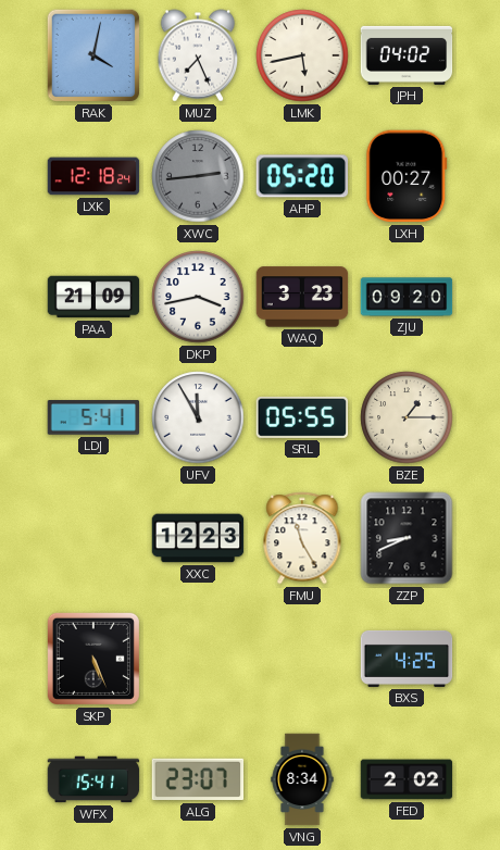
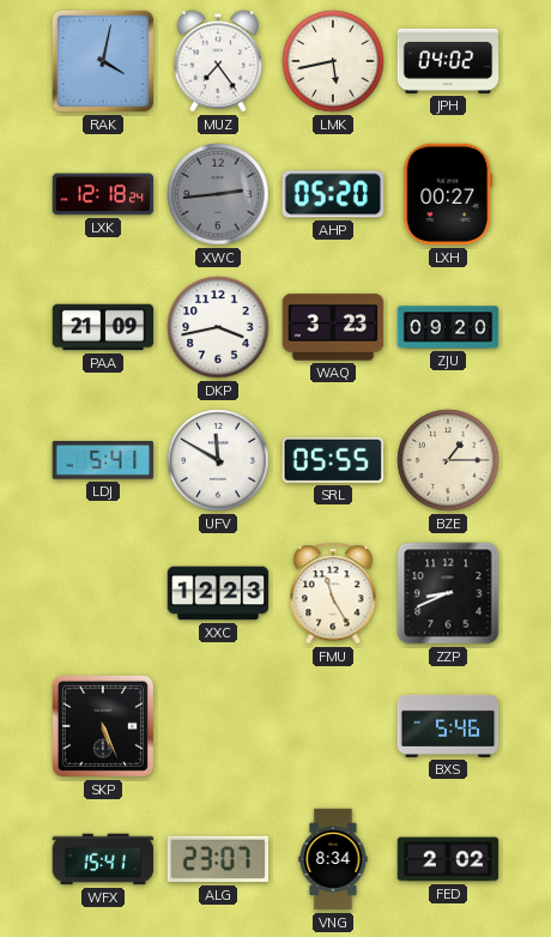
MUZ: 7:26 -> 7:24 (218, 61)
UFV: 11:55 -> 11:50 (218, 460)
BXS: 4:25 -> 5:46 (448, 726)
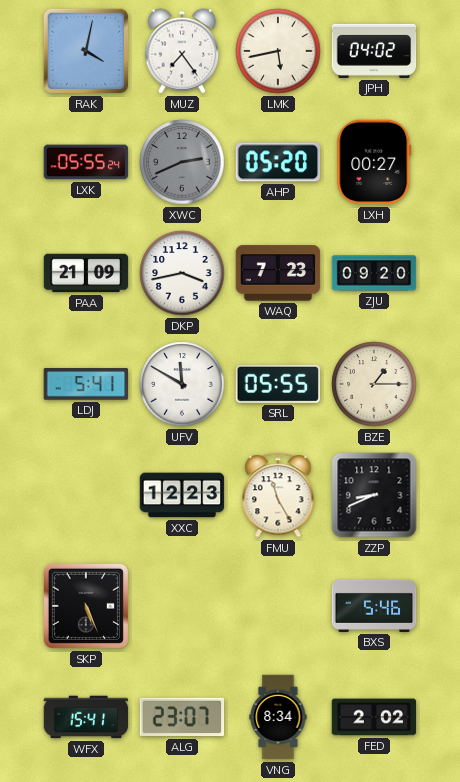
LXK: 12:18 -> 05:55 (86, 162)
XWC: 2:44 -> 2:41 (182, 162)
WAQ: 3:23 -> 7:23 (278, 273)
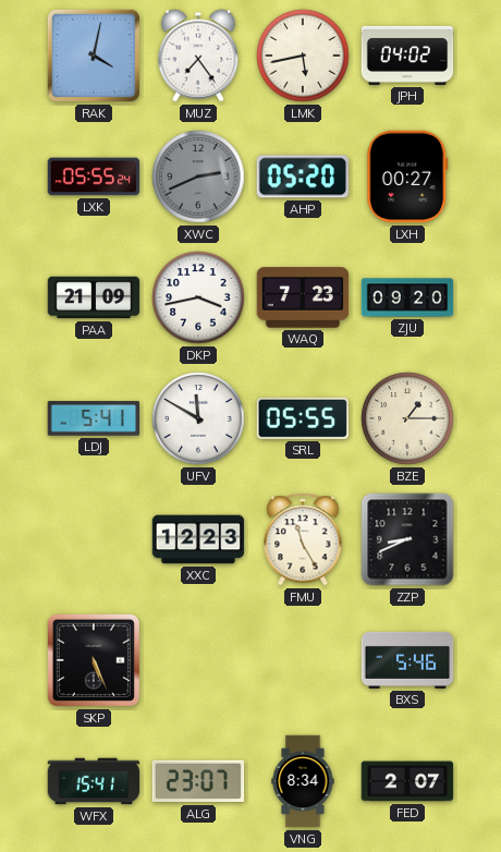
FED: 2:02 -> 2:07 (407, 781)
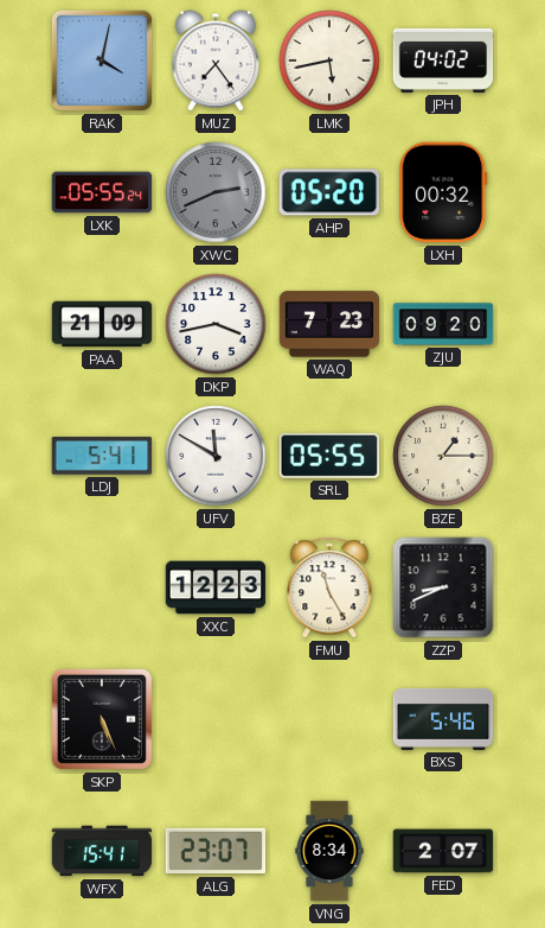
LXH: 00:27 -> 00:32 (443, 192)
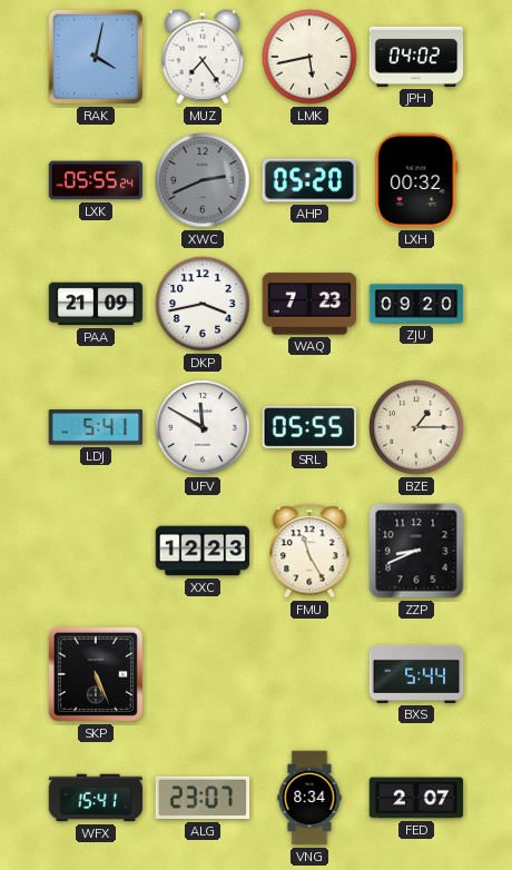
BXS: 5:46 -> 5:44 (416, 674)
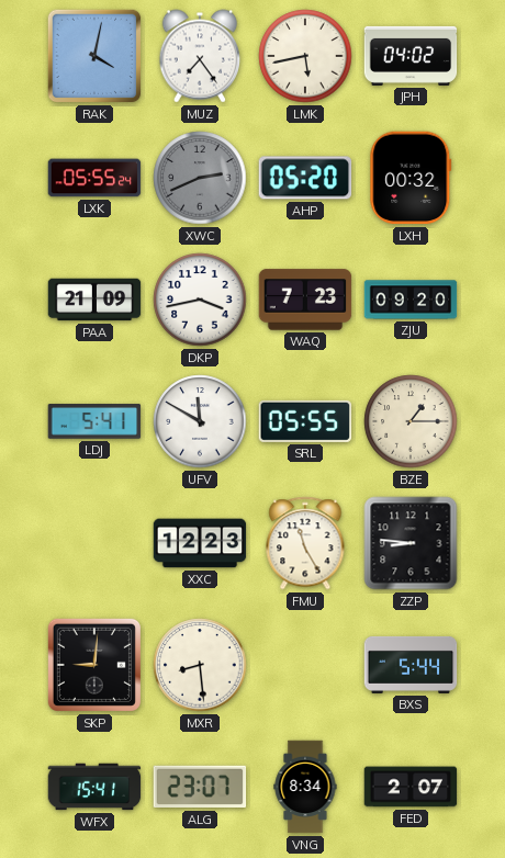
ZZP: 8:41 -> 8:46 (411, 543)
SKP: 5:26 -> 9:01 (94, 665)
MXR: none -> 8:29 (200, 665)
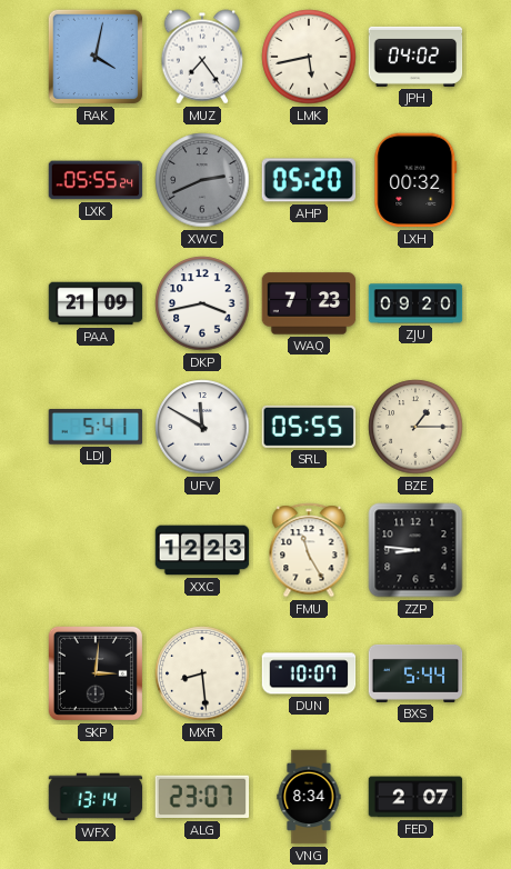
SKP: 9:01 -> 3:01 (96, 673)
DUN: none -> 10:07 (309, 673)
WFX: 15:41 -> 13:14 (96, 797)
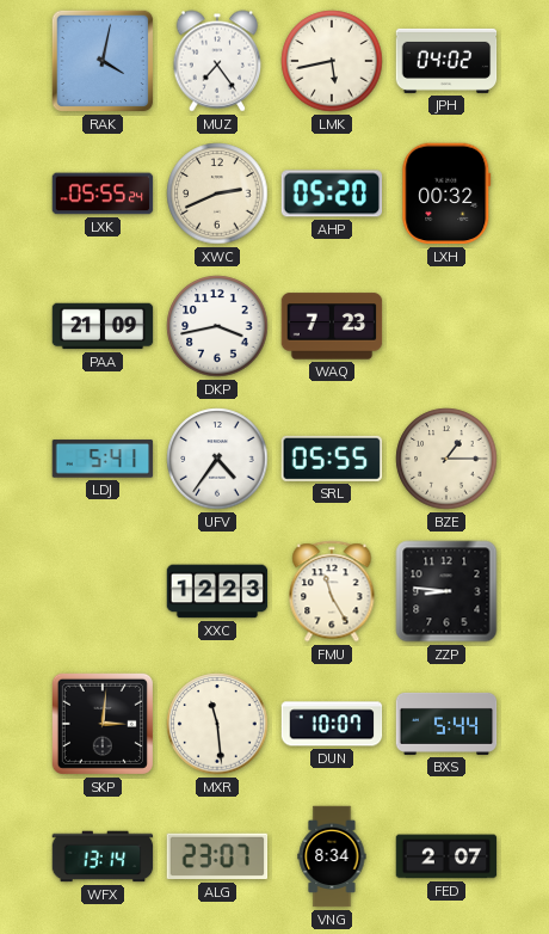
XWC dial: grey -> cream (217, 193)
ZJU: 09:20 -> none (415, 303)
UFV: 11:50 -> 4:36 (217, 459)
MXR: 8:29 -> 11:29 (217, 724)
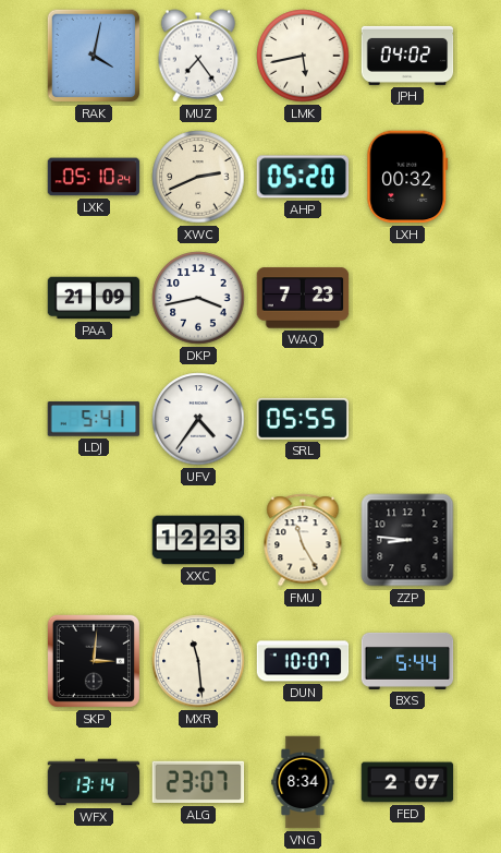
LXK: 05:55 -> 05:10 (94, 177)
BZE: 1:15 -> none (446, 459)
